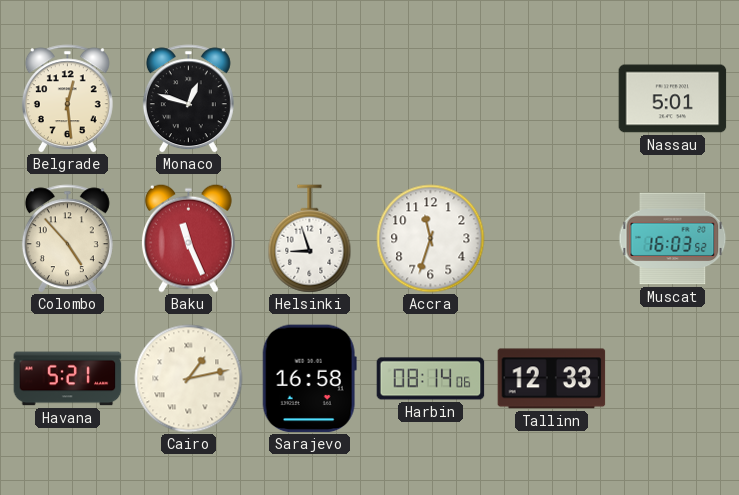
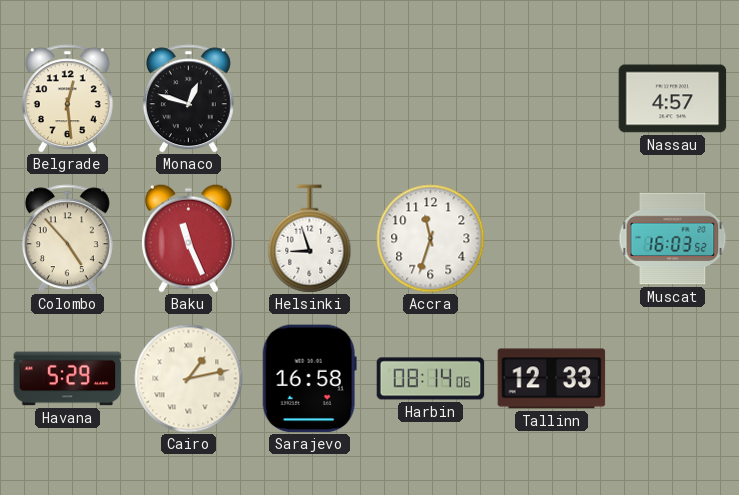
Nassau: 5:01 -> 4:57 (673, 99)
Havana: 5:21 -> 5:29 (68, 379)
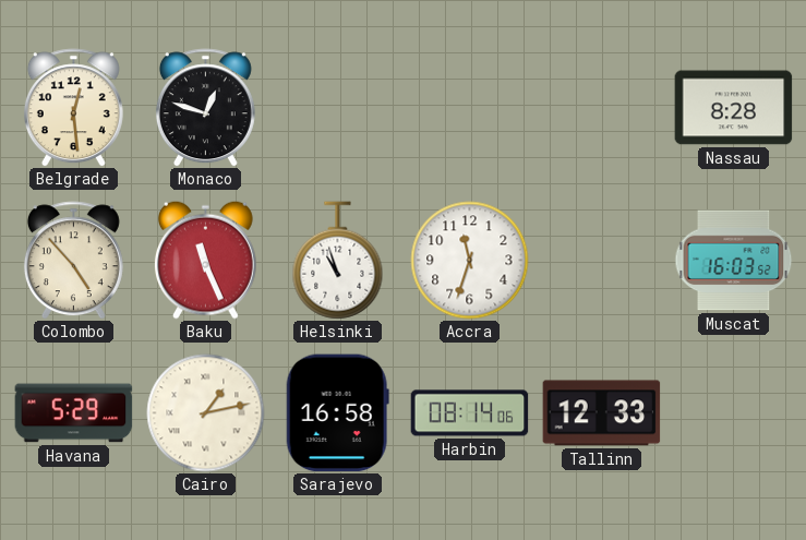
Nassau: 4:57 -> 8:28 (734, 108)
Helsinki: 8:57 -> 10:57 (338, 261)
